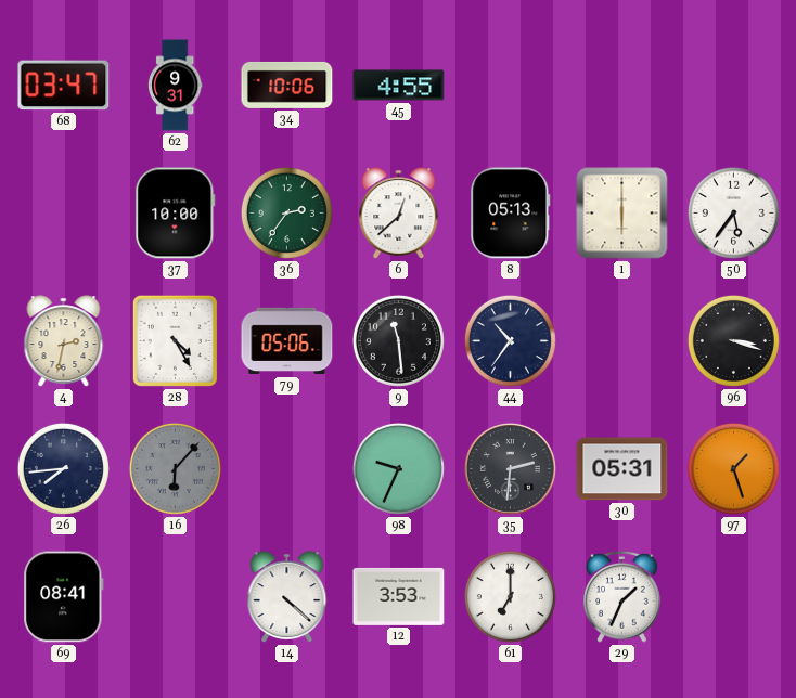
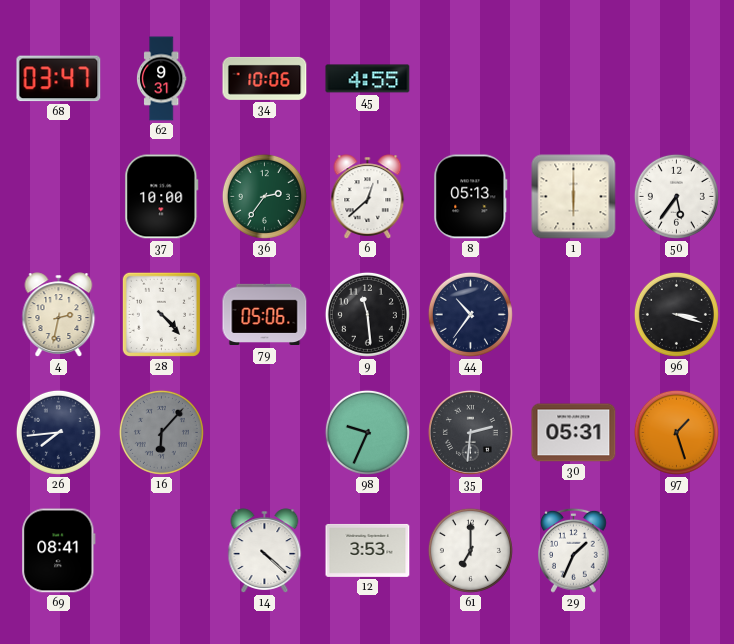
28: 4:25 -> 4:23 (161, 314)
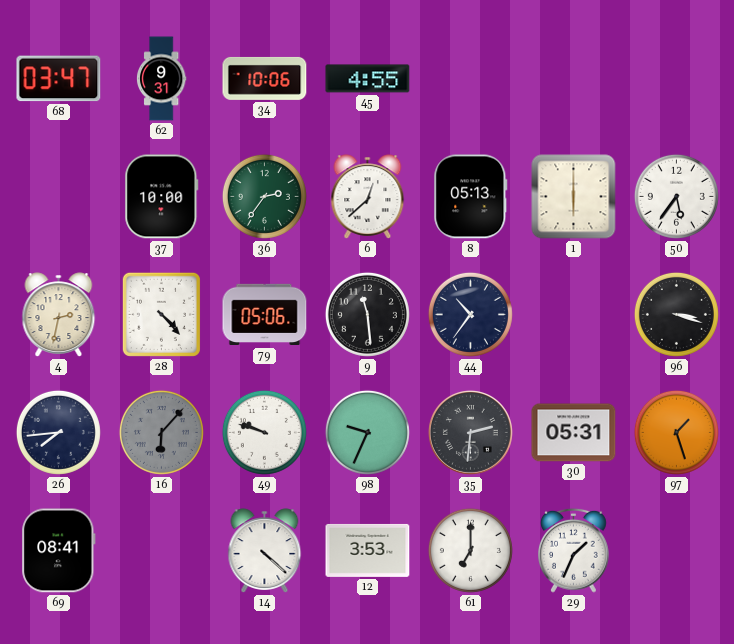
49: none -> 9:48 (264, 432)
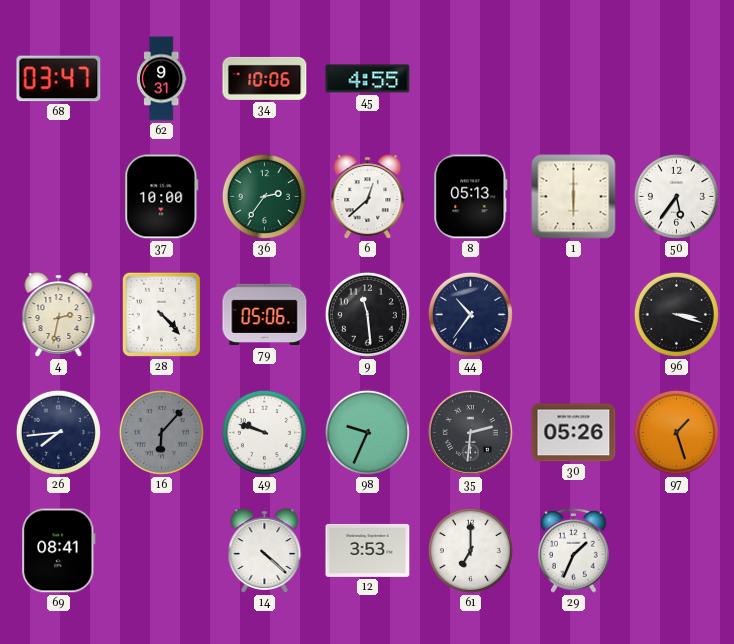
30: 05:31 -> 05:26 (574, 433)
